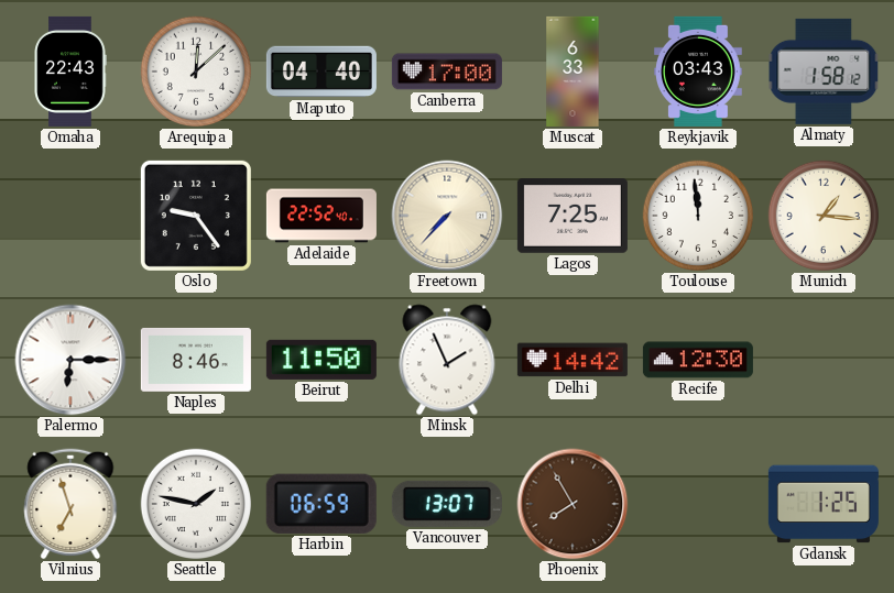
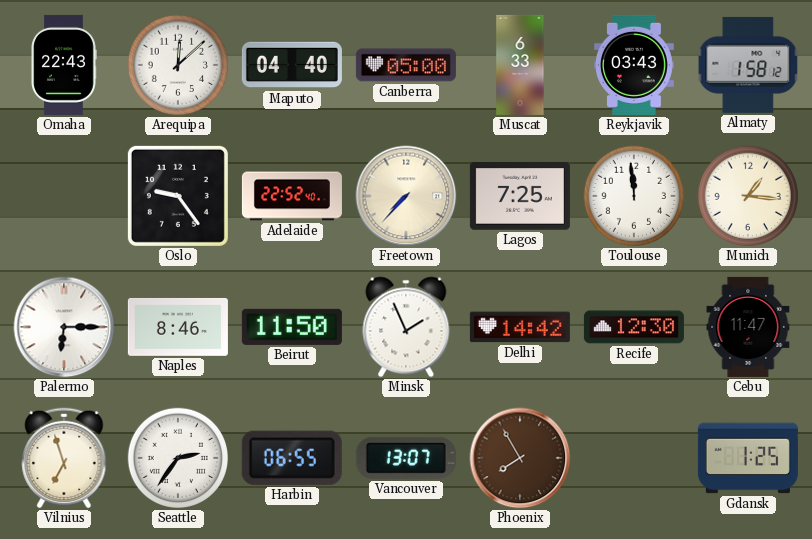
Canberra: 17:00 -> 05:00 (406, 65)
Cebu: none -> 11:47 (748, 327)
Seattle: 1:47 -> 2:36 (178, 458)
Harbin: 06:59 -> 06:55 (292, 458)
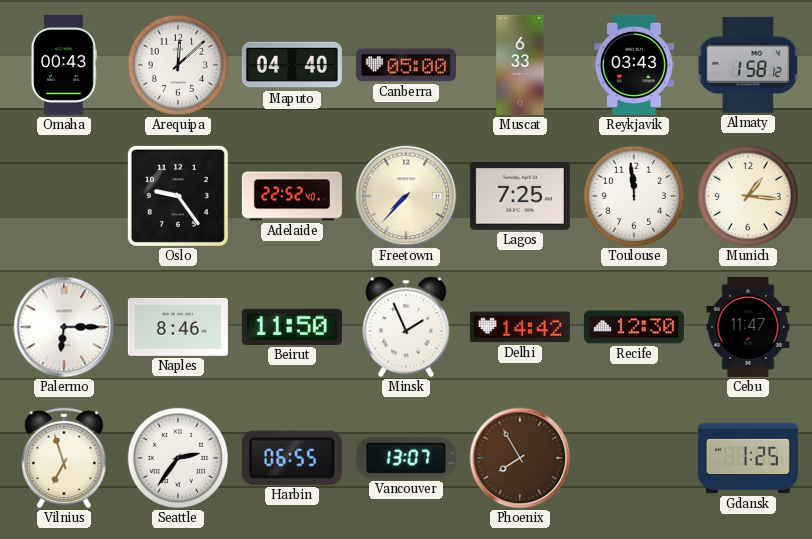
Omaha: 22:43 -> 00:43 (64, 65)
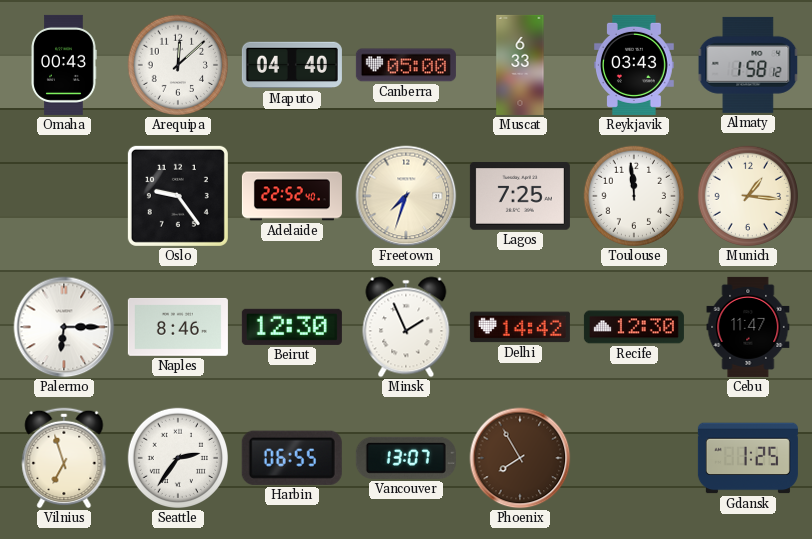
Freetown: 7:37 -> 7:33 (406, 196)
Beirut: 11:50 -> 12:30 (292, 327)
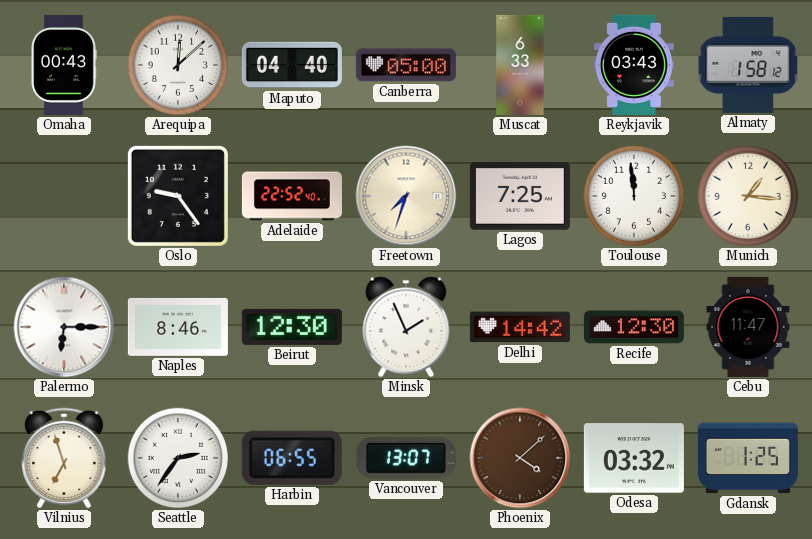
Phoenix: 7:55 -> 4:08 (520, 458)
Odesa: none -> 03:32 (634, 458)
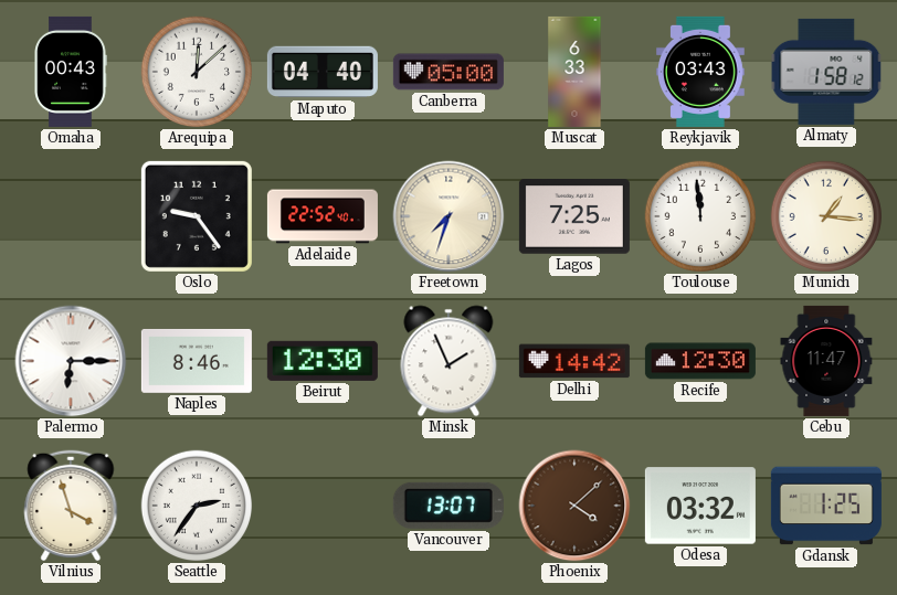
Vilnius: 6:57 -> 3:57 (71, 506)
Harbin: 06:55 -> none (292, 458)
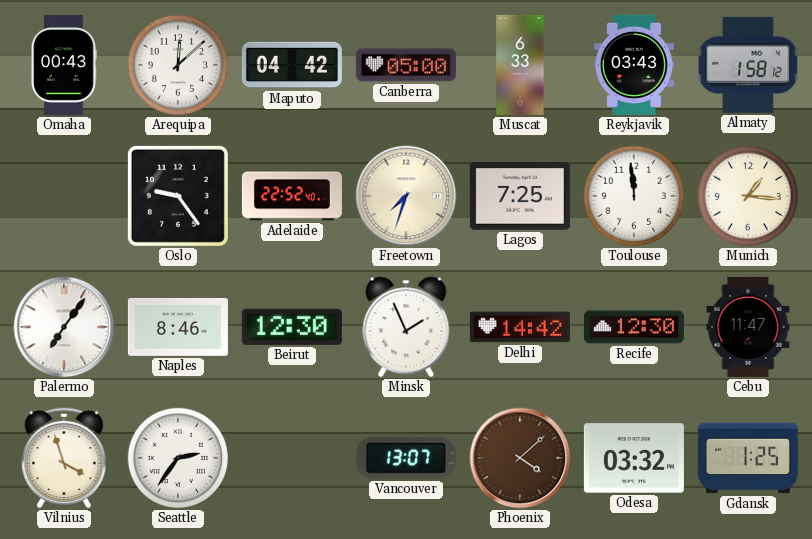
Maputo: 04:40 -> 04:42 (292, 65)
Palermo: 6:15 -> 7:06 (64, 327)
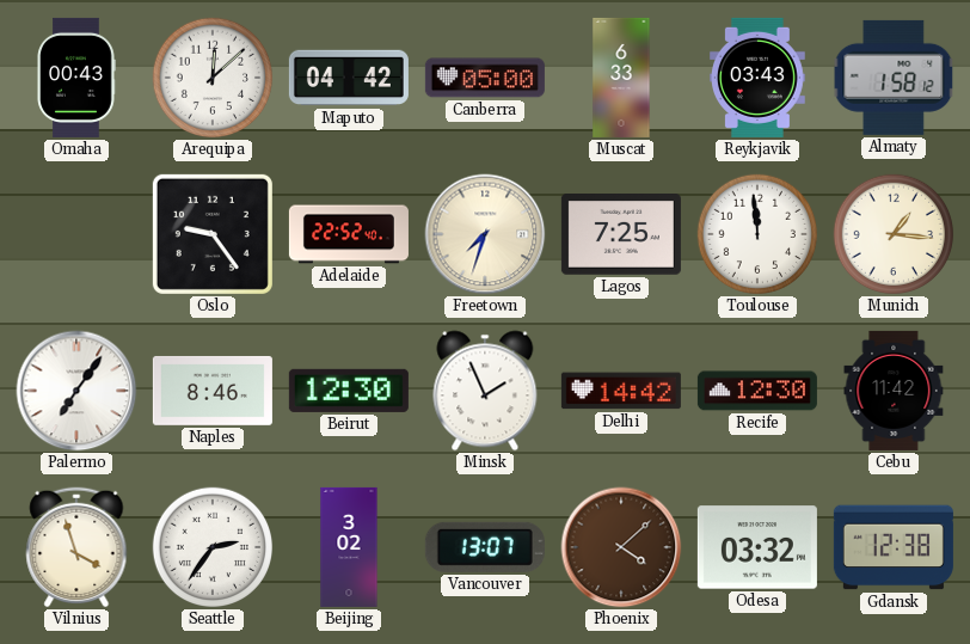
Cebu: 11:47 -> 11:42 (894, 391)
Beijing: none -> 3:02 (349, 547)
Gdansk: 1:25 -> 12:38 (894, 547)
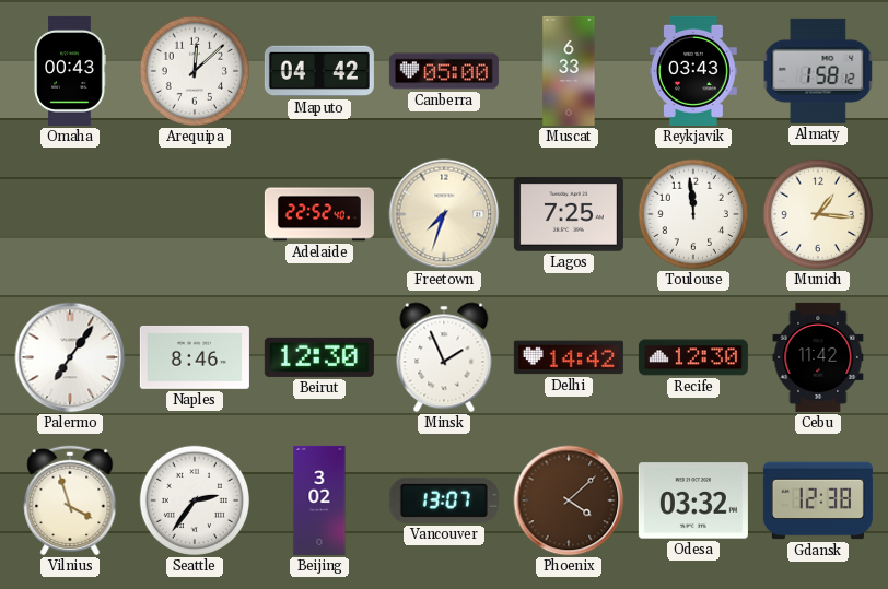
Oslo: 9:24 -> none (213, 234)
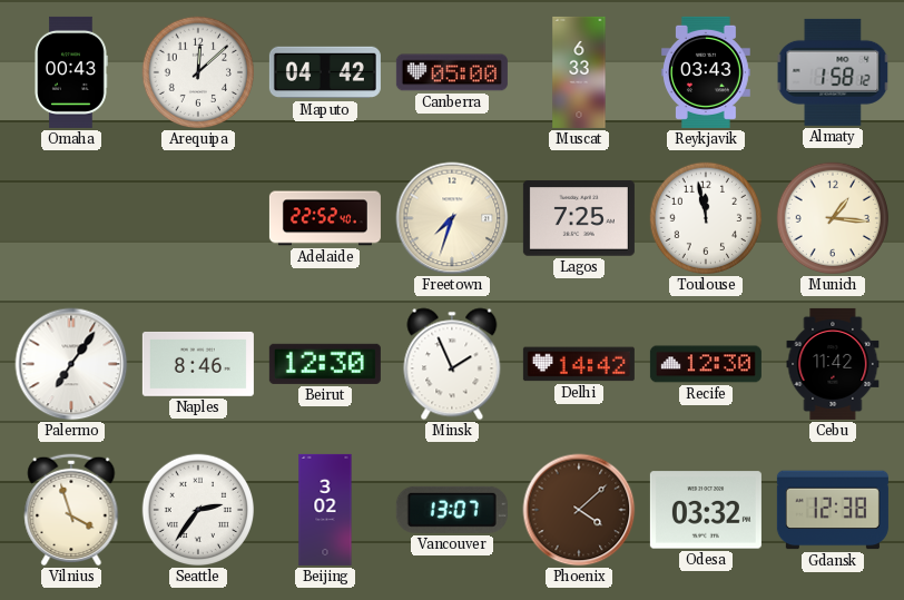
Toulouse: 11:59 -> 11:58 (706, 218)
